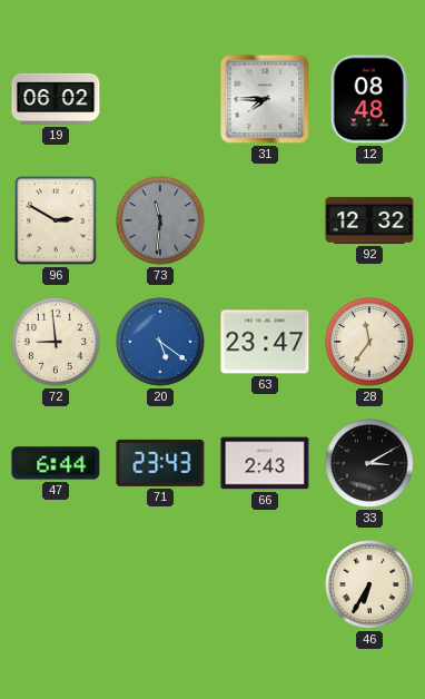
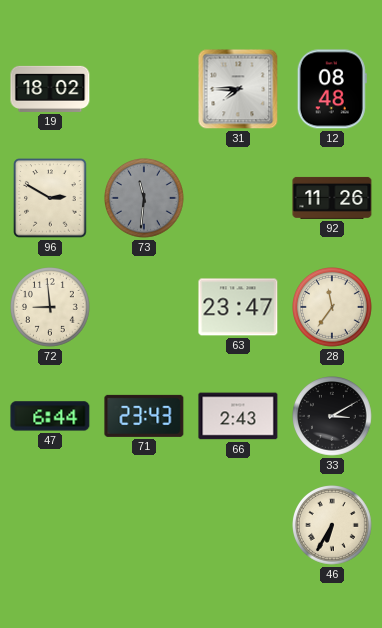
19: 06:02 -> 18:02 (50, 89)
92: 12:32 -> 11:26 (332, 198)
20: 5:21 -> none (161, 343)
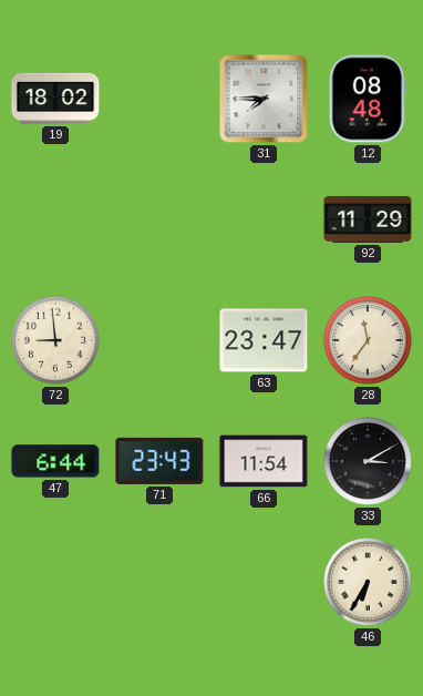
96: 2:50 -> none (50, 198)
73: 11:31 -> none (145, 199)
92: 11:26 -> 11:29 (368, 219)
66: 2:43 -> 11:54 (264, 461)
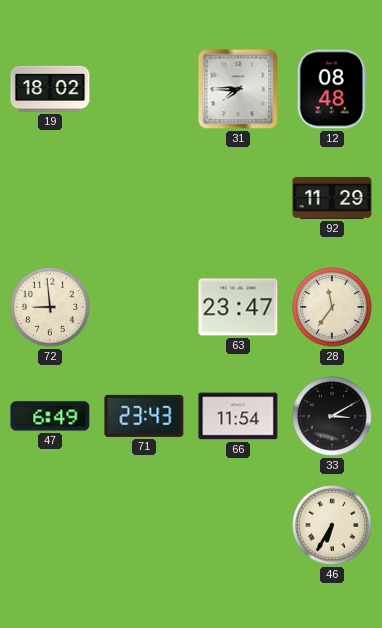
47: 6:44 -> 6:49 (50, 416)
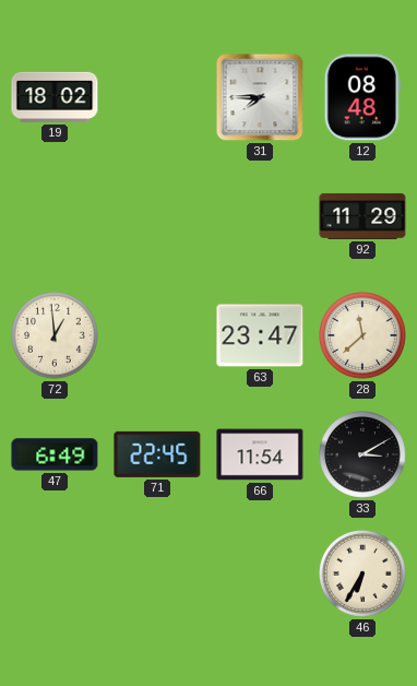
72: 8:59 -> 12:59 (56, 336)
28: 11:36 -> 11:38 (364, 336)
71: 23:43 -> 22:45 (157, 454)
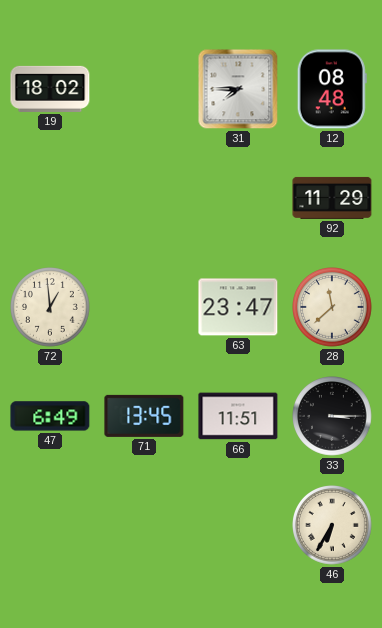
71: 22:45 -> 13:45 (144, 416)
66: 11:54 -> 11:51 (238, 416)
33: 3:10 -> 3:15 (333, 417)
